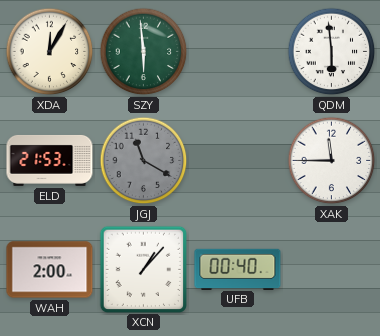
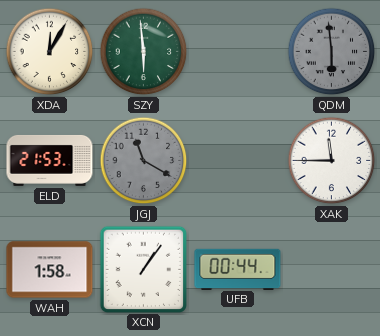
QDM dial: white -> grey (332, 52)
WAH: 2:00 -> 1:58 (50, 270)
XCN: 1:07 -> 1:06 (143, 269)
UFB: 00:40 -> 00:44 (238, 269)
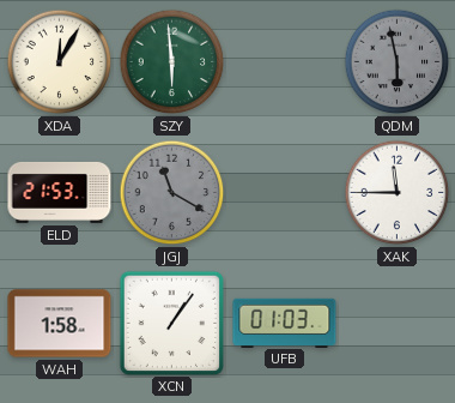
QDM: 5:59 -> 5:58 (398, 62)
UFB: 00:44 -> 01:03 (285, 323)
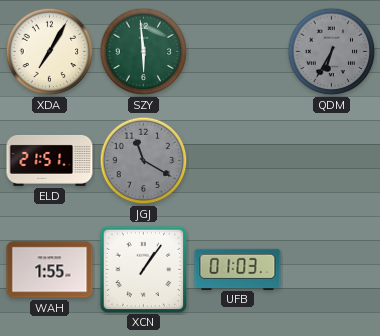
XDA: 12:05 -> 7:05 (50, 52)
QDM: 5:58 -> 6:35 (332, 52)
ELD: 21:53 -> 21:51 (50, 160)
XAK: 11:45 -> none (398, 193)
WAH: 1:58 -> 1:55 (50, 270)
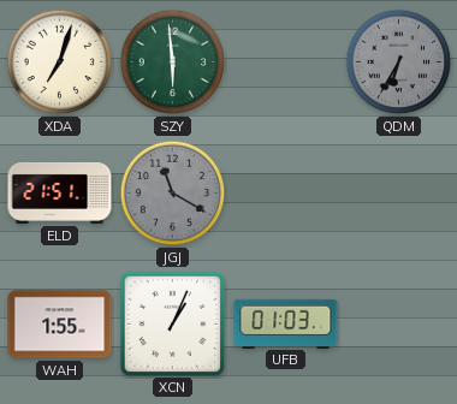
XDA: 7:05 -> 7:03 (60, 63)
XCN: 1:06 -> 1:04 (172, 323)
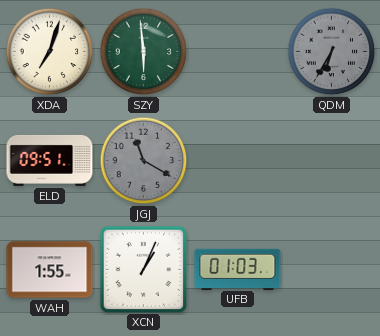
ELD: 21:51 -> 09:51 (50, 160)
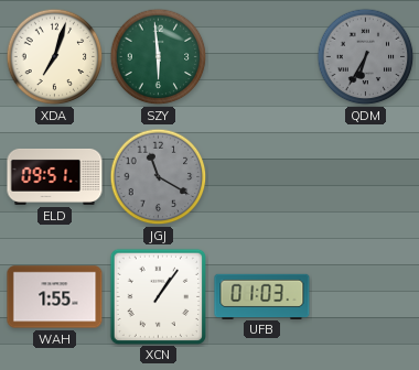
XCN: 1:04 -> 1:06 (158, 296)
